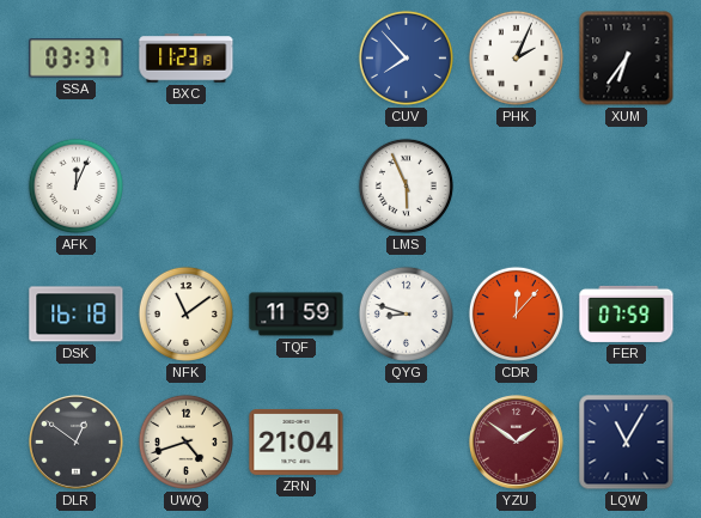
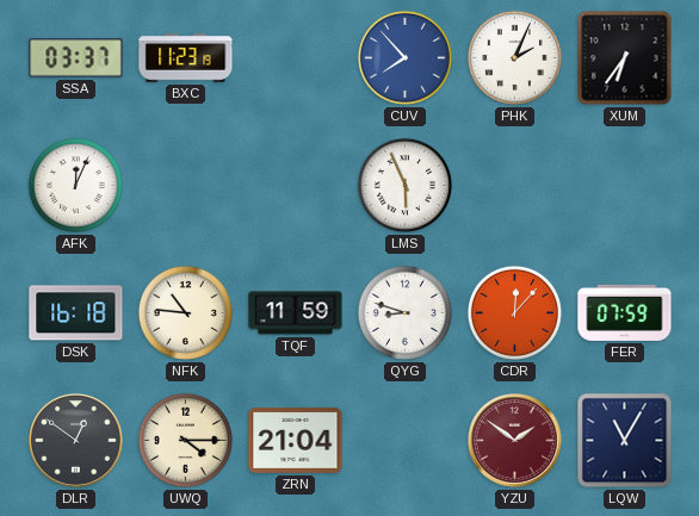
NFK: 11:09 -> 10:46 (185, 312)
UWQ: 4:42 -> 4:15 (185, 440)
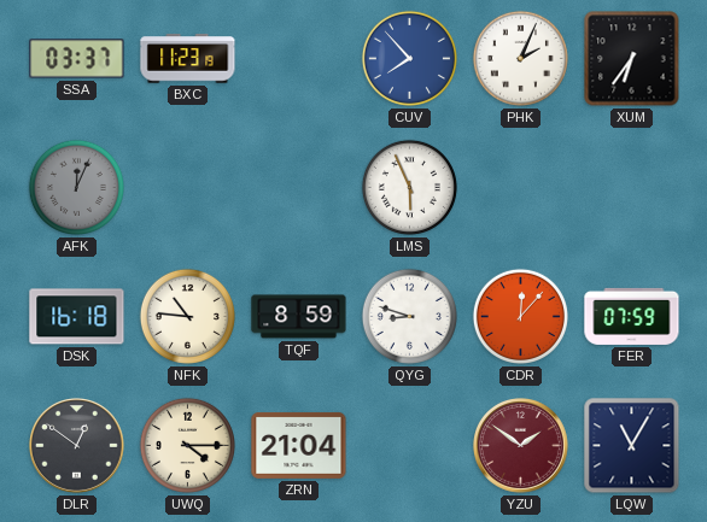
AFK dial: white -> grey (76, 187)
TQF: 11:59 -> 8:59 (299, 317)
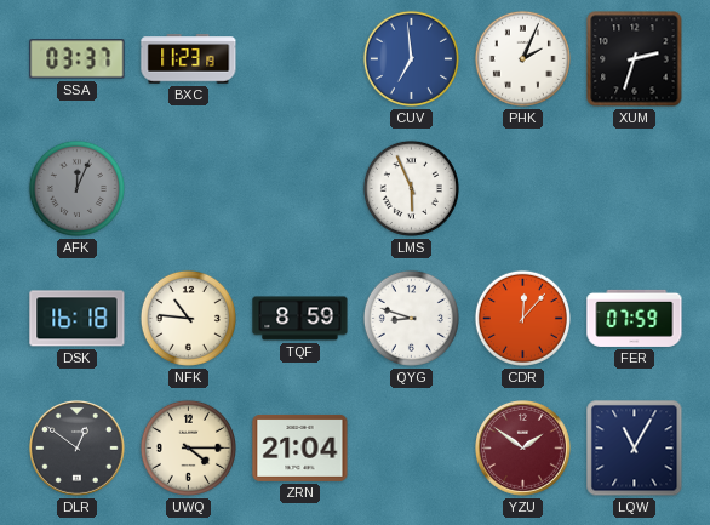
CUV: 7:53 -> 6:59 (411, 58)
XUM: 6:36 -> 2:33 (635, 59)
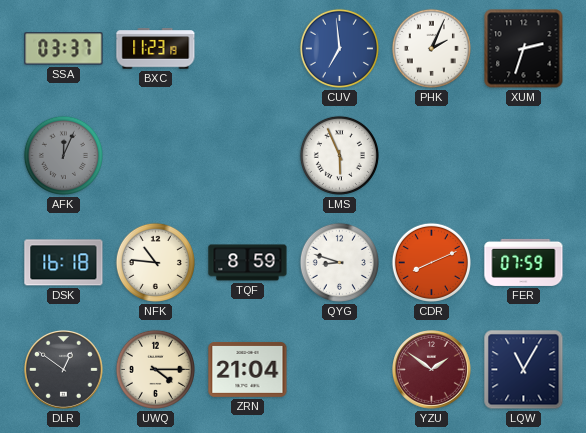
CDR: 12:07 -> 8:11 (431, 262)
